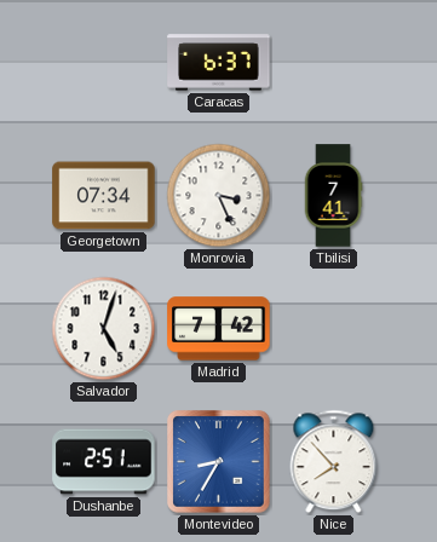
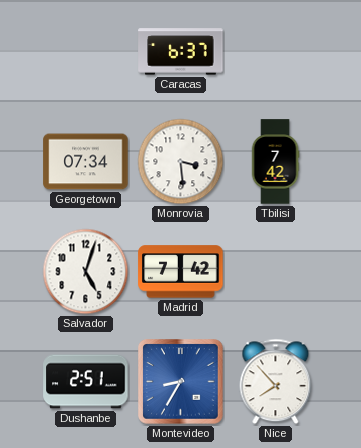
Monrovia: 3:26 -> 3:29 (181, 162)
Tbilisi: 7:41 -> 7:42 (275, 162)
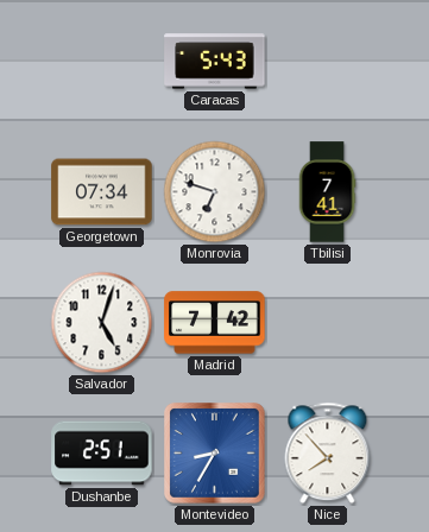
Caracas: 6:37 -> 5:43 (215, 62)
Monrovia: 3:29 -> 6:48 (215, 192)
Tbilisi: 7:42 -> 7:41 (327, 192)
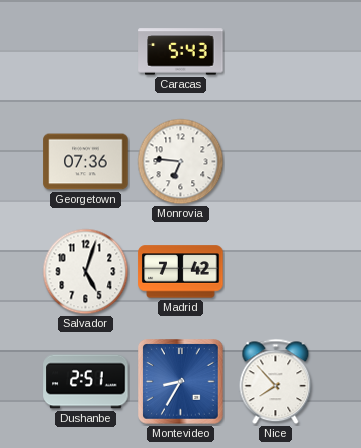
Georgetown: 07:34 -> 07:36 (86, 162)
Monrovia: 6:48 -> 6:46 (181, 162)
Tbilisi: 7:41 -> none (327, 192)
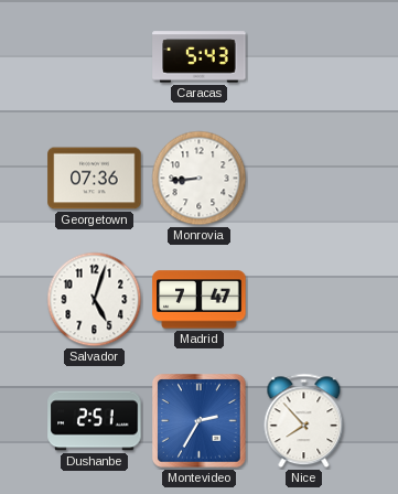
Monrovia: 6:46 -> 8:44 (200, 179)
Madrid: 7:42 -> 7:47 (200, 300)
Montevideo: 8:35 -> 2:35 (200, 421)
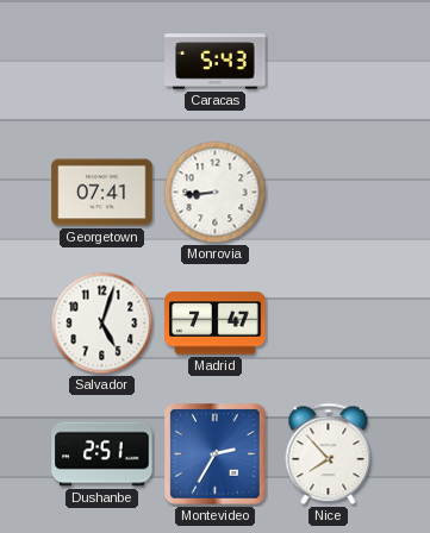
Georgetown: 07:36 -> 07:41 (102, 193)
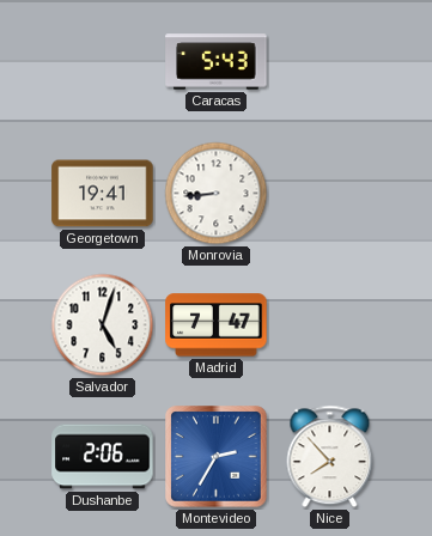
Georgetown: 07:41 -> 19:41 (103, 194)
Dushanbe: 2:51 -> 2:06 (103, 457)
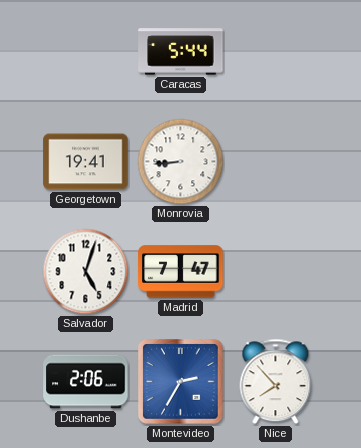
Caracas: 5:43 -> 5:44 (181, 52)
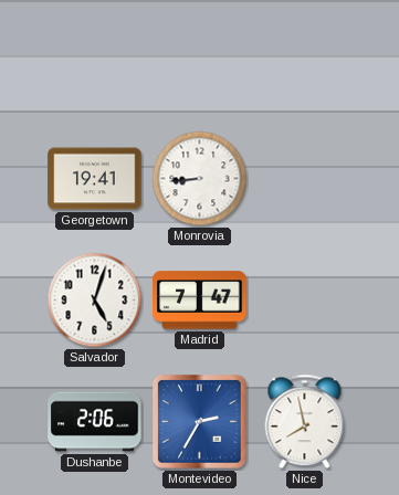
Caracas: 5:44 -> none (181, 52)
Nice: 7:53 -> 7:58 (305, 422)
